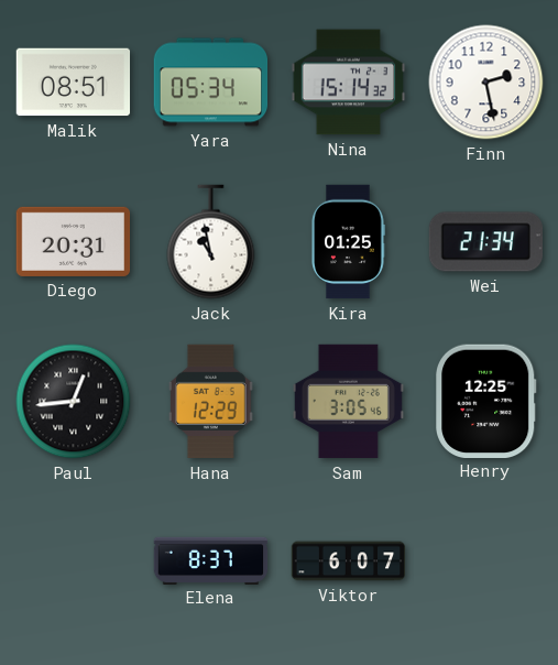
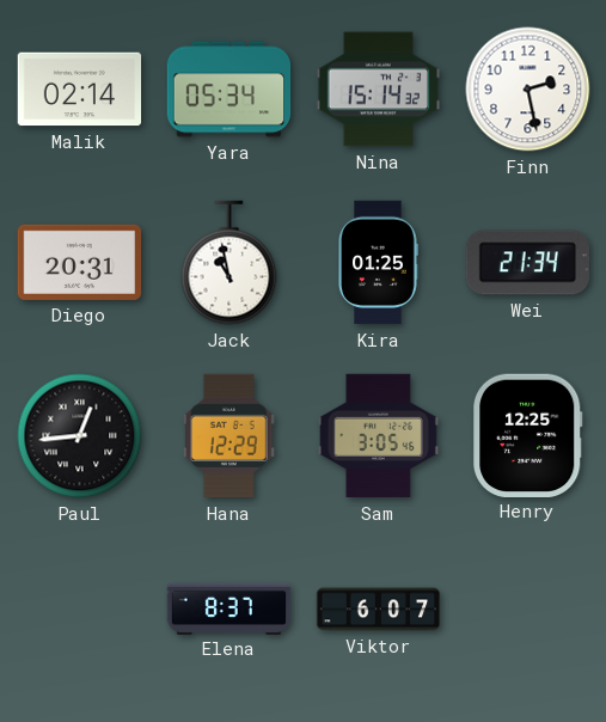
Malik: 08:51 -> 02:14 (80, 90)
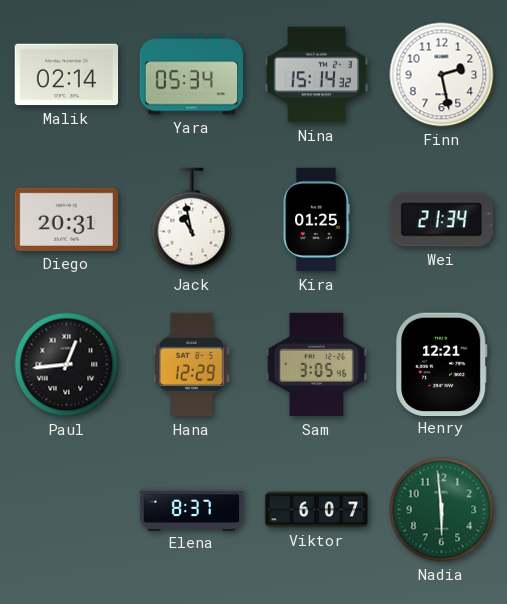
Henry: 12:25 -> 12:21 (442, 364)
Nadia: none -> 5:59 (442, 510)
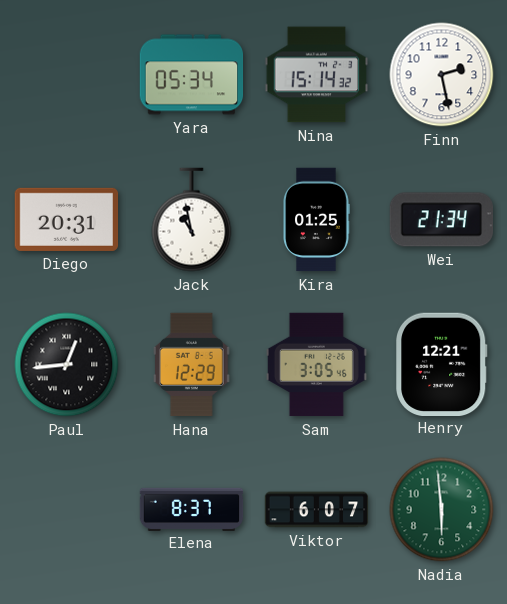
Malik: 02:14 -> none (67, 75)
